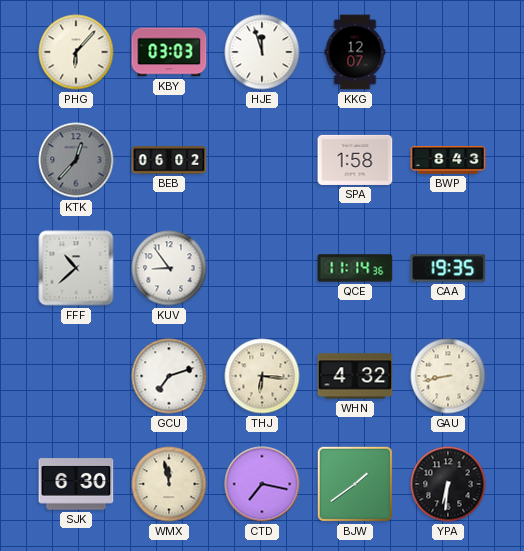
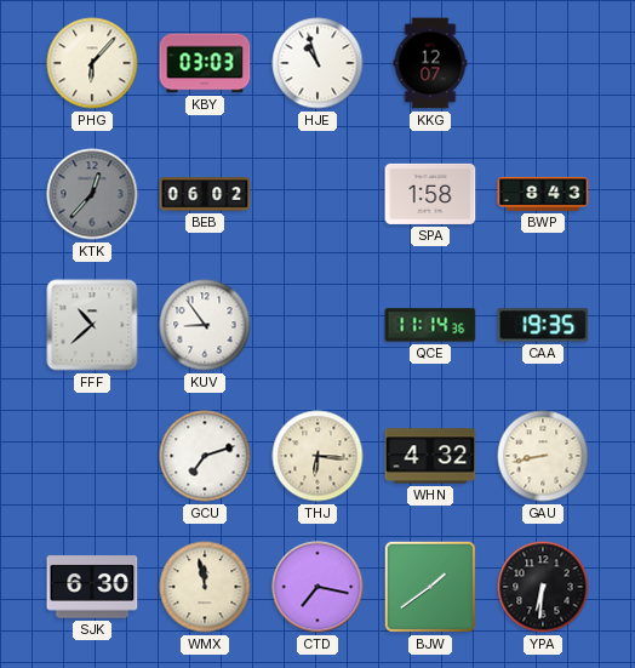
HJE: 11:57 -> 10:57 (317, 63)
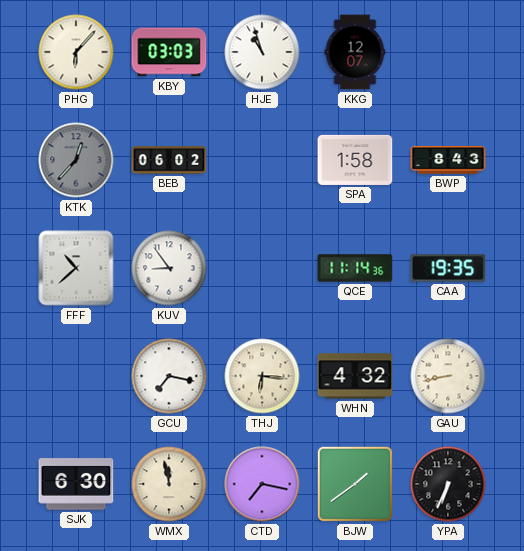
GCU: 7:12 -> 7:17 (169, 376)
YPA: 6:31 -> 6:34 (448, 484)
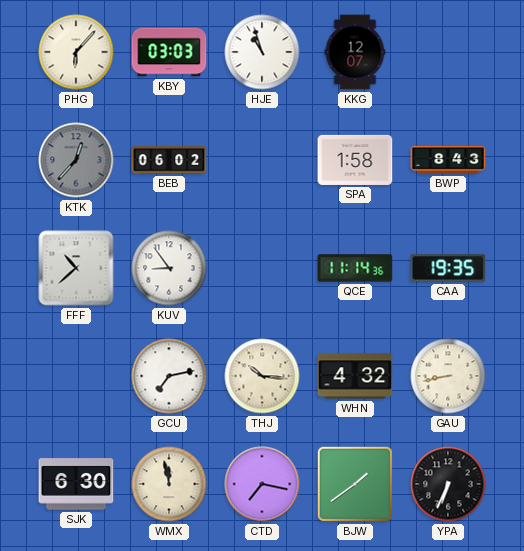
GCU: 7:17 -> 7:13 (169, 376)
THJ: 6:16 -> 10:16 (262, 376)
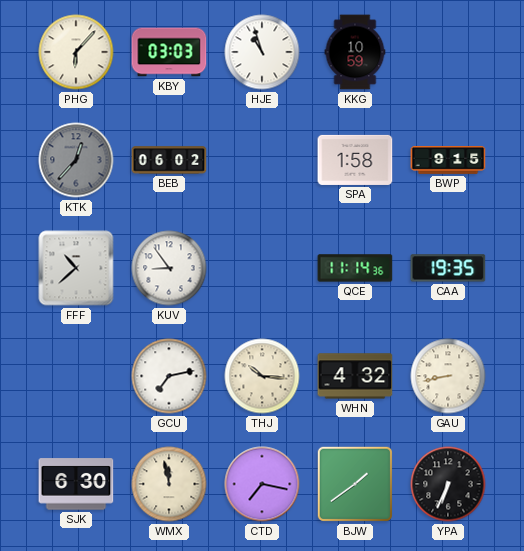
KKG: 12:07 -> 10:59 (355, 52)
BWP: 8:43 -> 9:15 (448, 161)
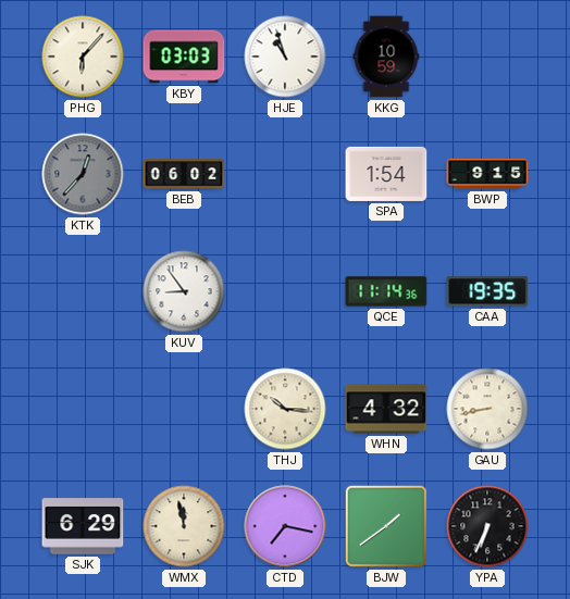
SPA: 1:58 -> 1:54 (386, 174)
FFF: 10:38 -> none (76, 268)
GCU: 7:13 -> none (169, 376)
SJK: 6:30 -> 6:29 (83, 526)
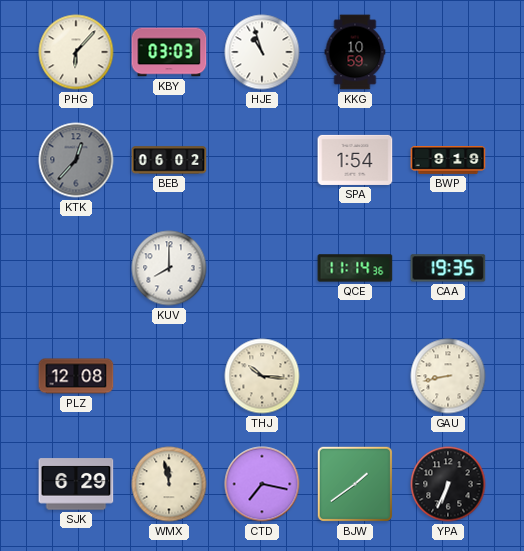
BWP: 9:15 -> 9:19 (448, 161)
KUV: 8:54 -> 8:00 (169, 268)
PLZ: none -> 12:08 (76, 376)
WHN: 4:32 -> none (386, 409)
